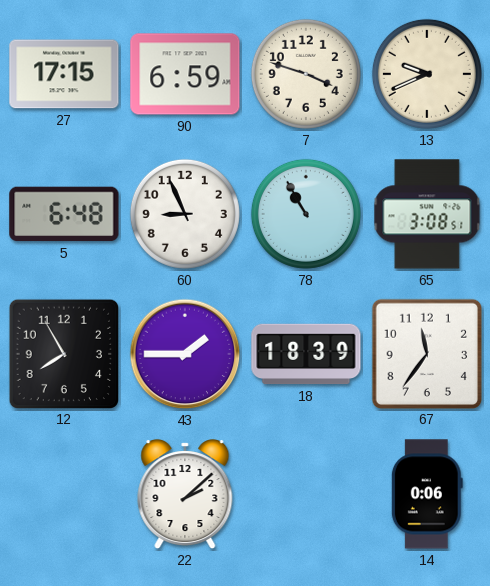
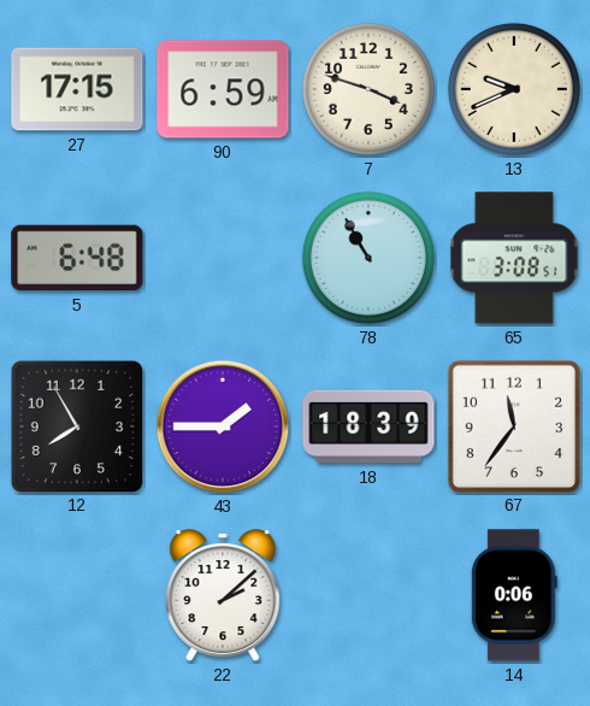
60: 8:56 -> none (185, 214)
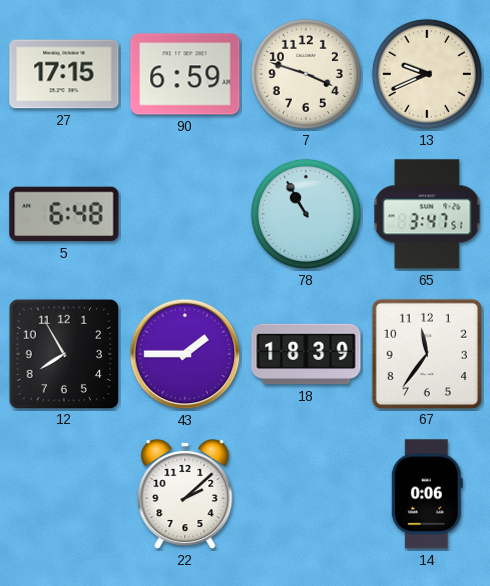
65: 3:08 -> 3:47 (427, 214)
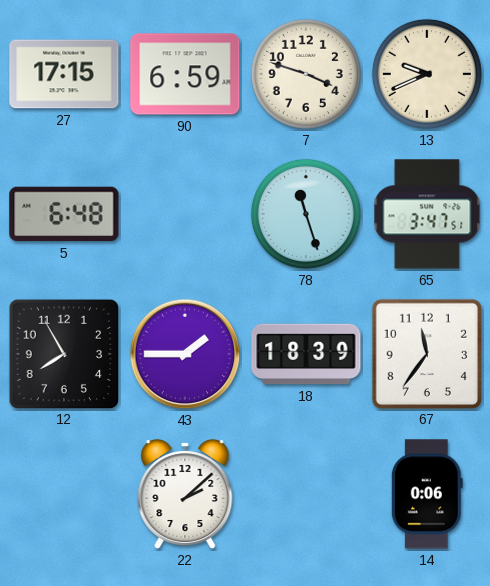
78: 10:55 -> 11:27 (306, 214)
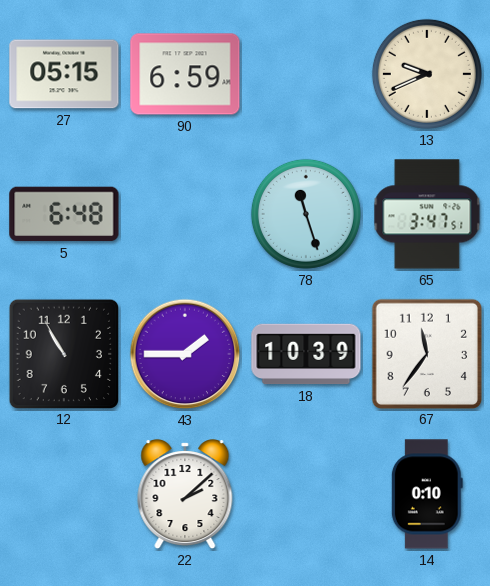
27: 17:15 -> 05:15 (64, 74)
7: 3:48 -> none (306, 74)
12: 7:55 -> 10:55 (63, 353)
18: 18:39 -> 10:39 (306, 354)
14: 0:06 -> 0:10 (427, 494)
